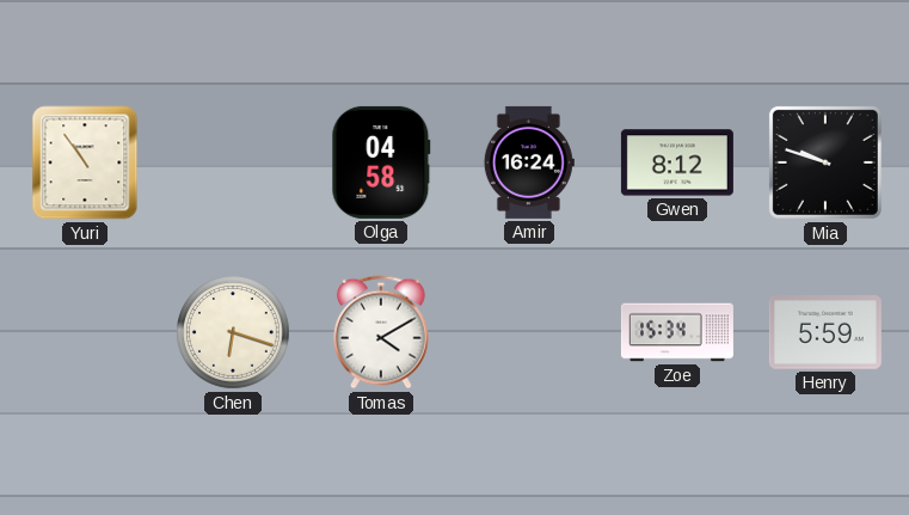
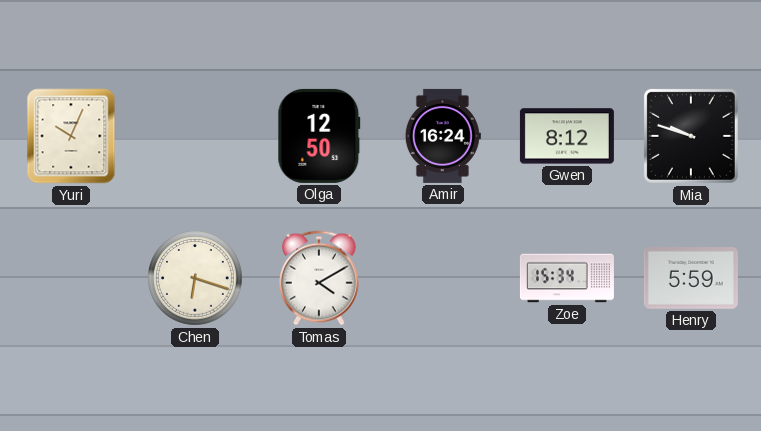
Yuri: 10:54 -> 10:04 (71, 136)
Olga: 04:58 -> 12:50 (319, 136)
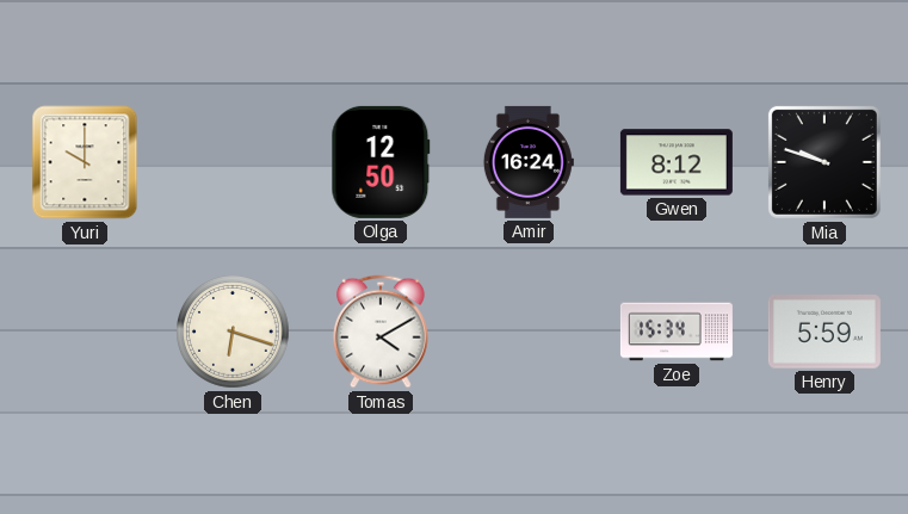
Yuri: 10:04 -> 10:00 (85, 162)
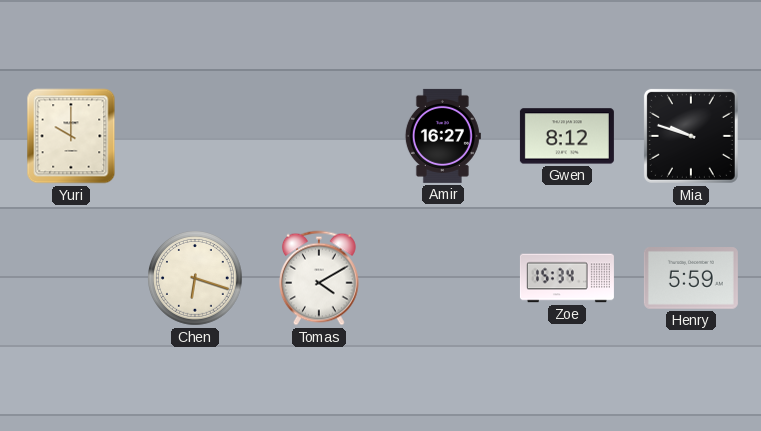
Olga: 12:50 -> none (381, 162)
Amir: 16:24 -> 16:27 (443, 136)
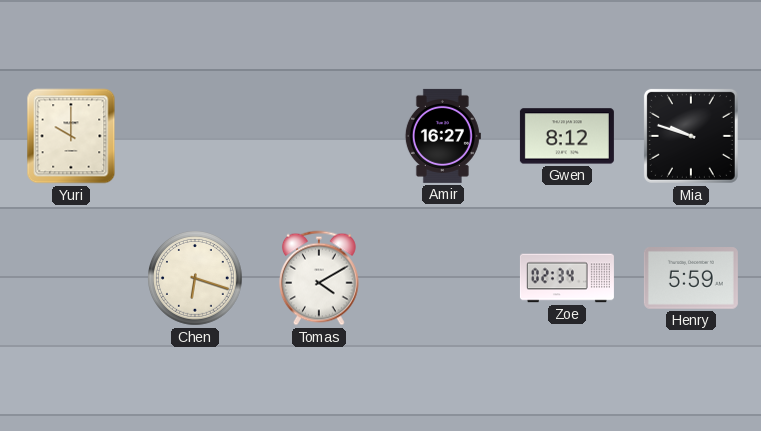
Zoe: 15:34 -> 02:34 (567, 278)
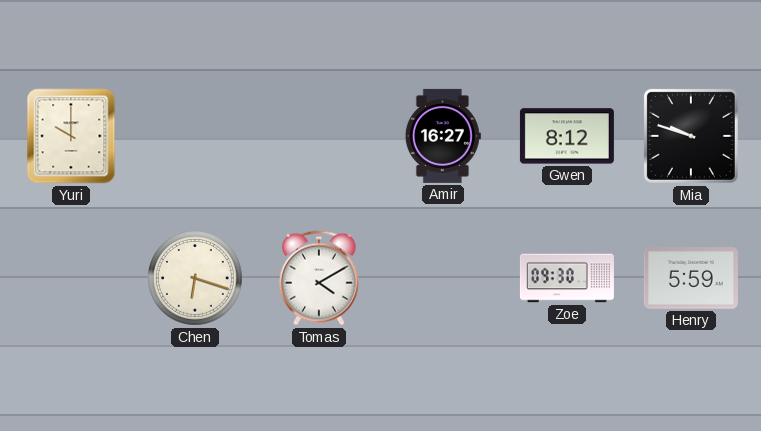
Zoe: 02:34 -> 09:30 (567, 278)
